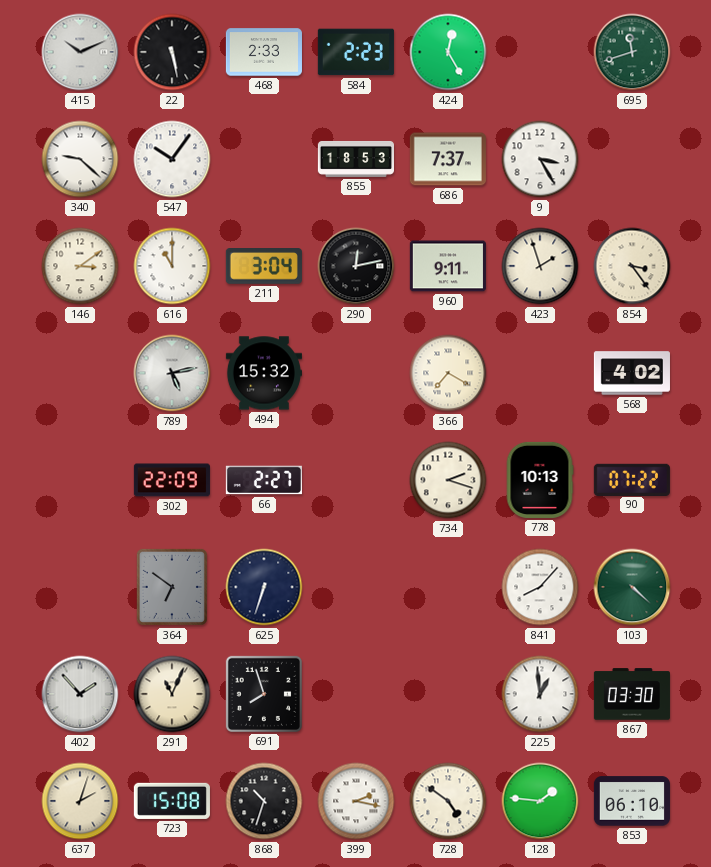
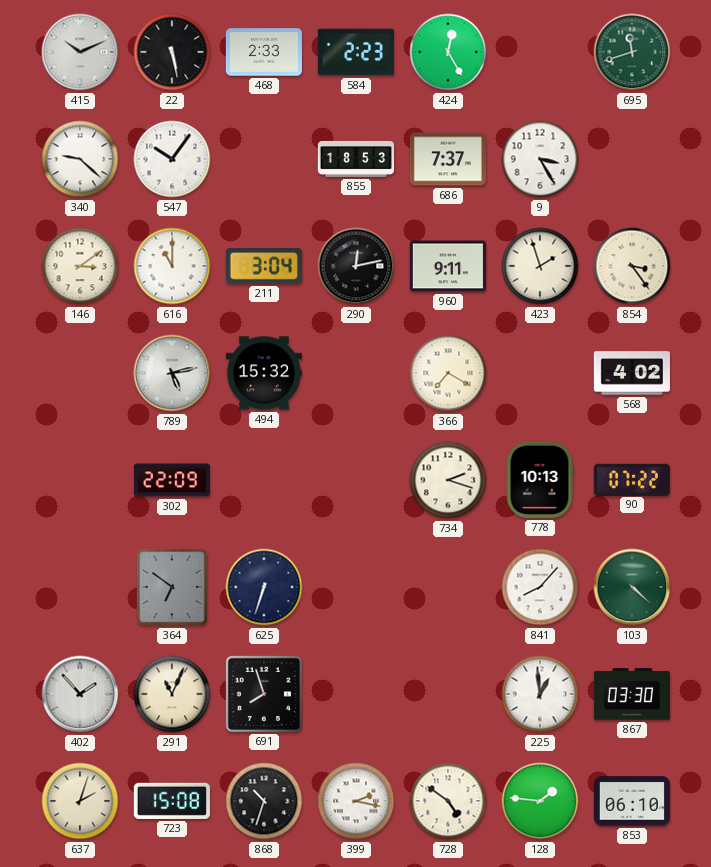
66: 2:27 -> none (264, 480)
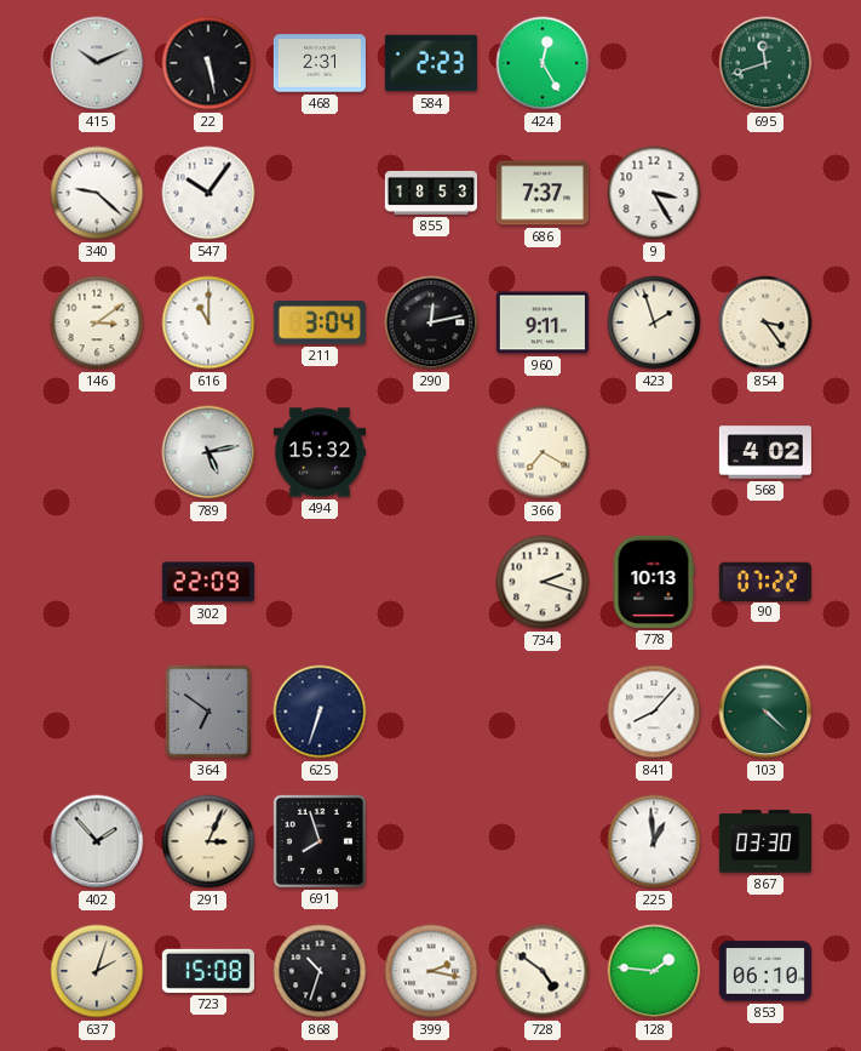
468: 2:33 -> 2:31 (320, 63)
291: 11:04 -> 3:04 (208, 841)
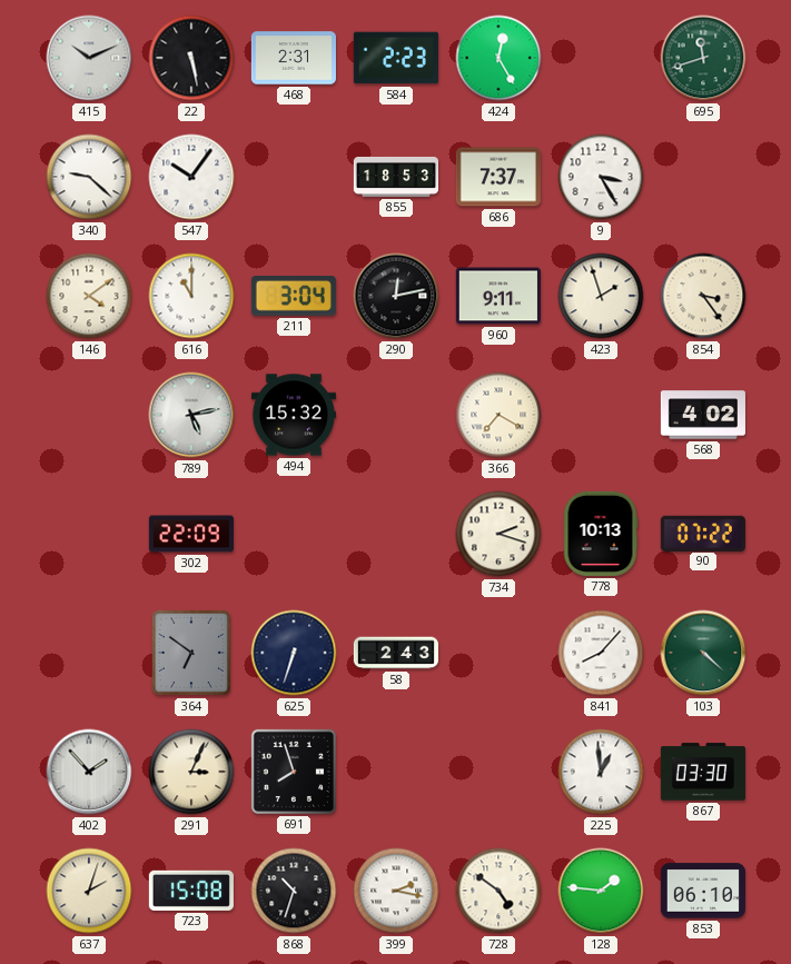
146: 3:09 -> 4:09 (89, 296)
58: none -> 2:43 (395, 653)
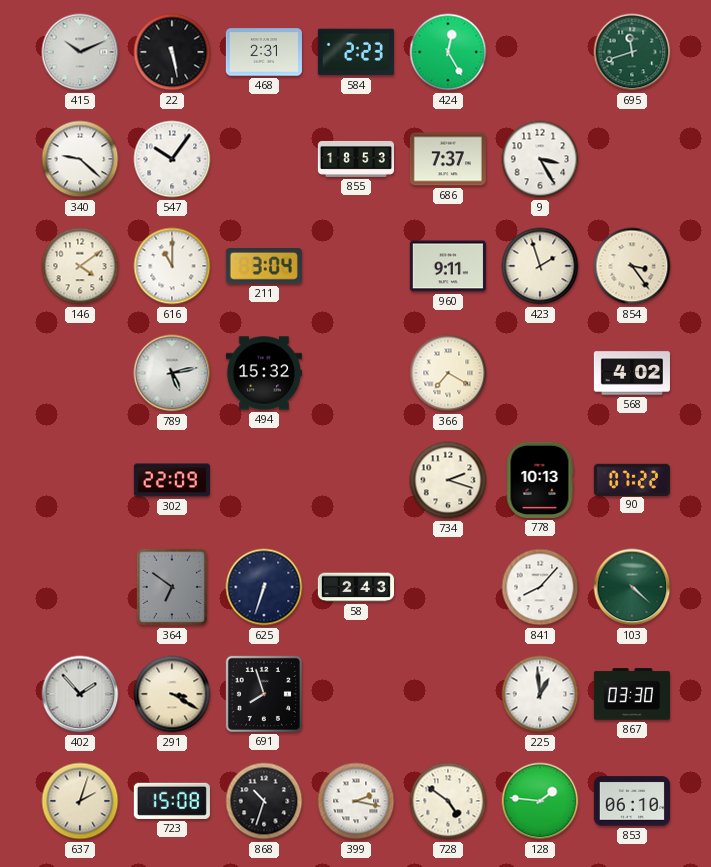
290: 12:13 -> none (396, 296)
291: 3:04 -> 3:20 (172, 694)
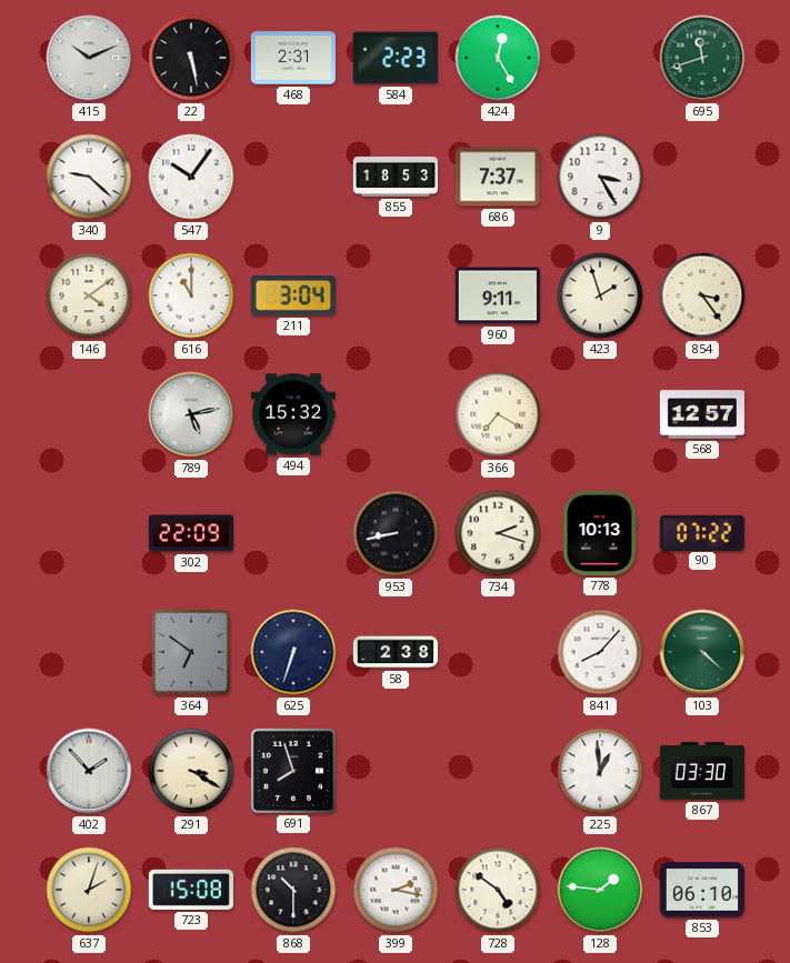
568: 4:02 -> 12:57 (702, 414)
953: none -> 8:43 (396, 533)
58: 2:43 -> 2:38 (394, 652)
868: 10:33 -> 10:30 (293, 890)
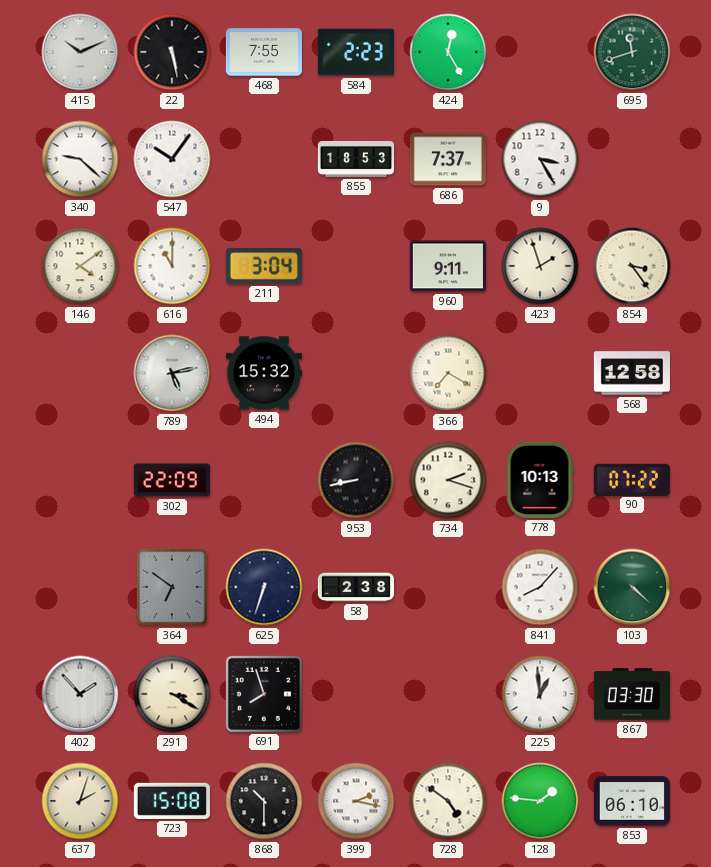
468: 2:31 -> 7:55 (264, 52)
568: 12:57 -> 12:58 (632, 373)
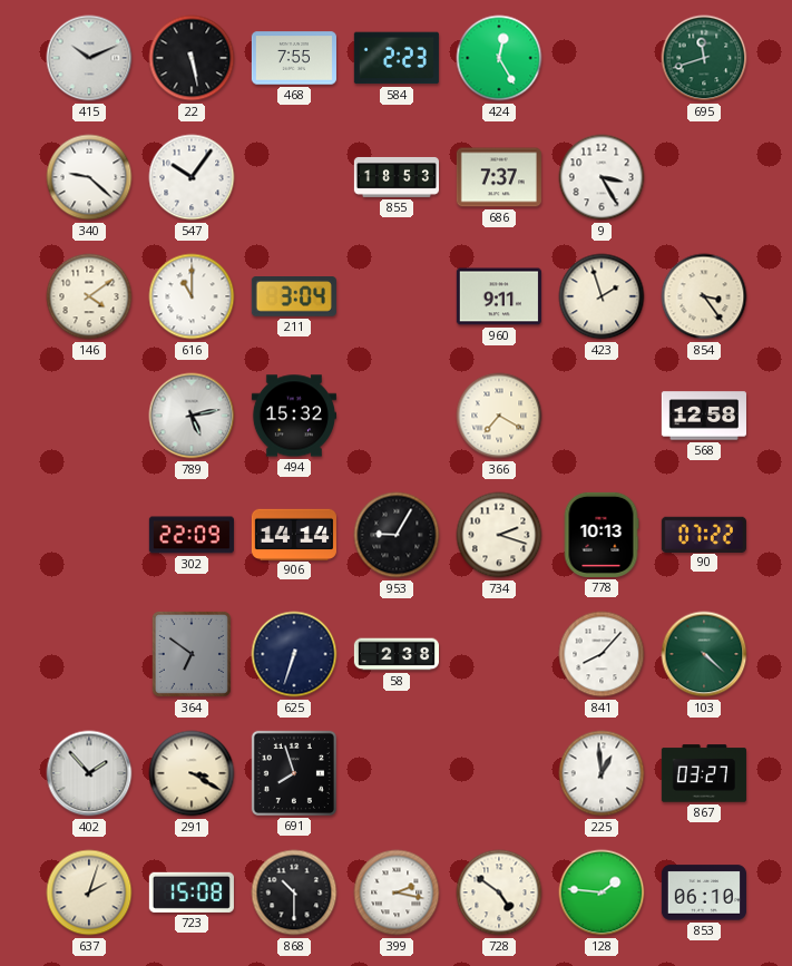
906: none -> 14:14 (294, 534)
953: 8:43 -> 9:05 (397, 535)
867: 03:30 -> 03:27 (704, 773)
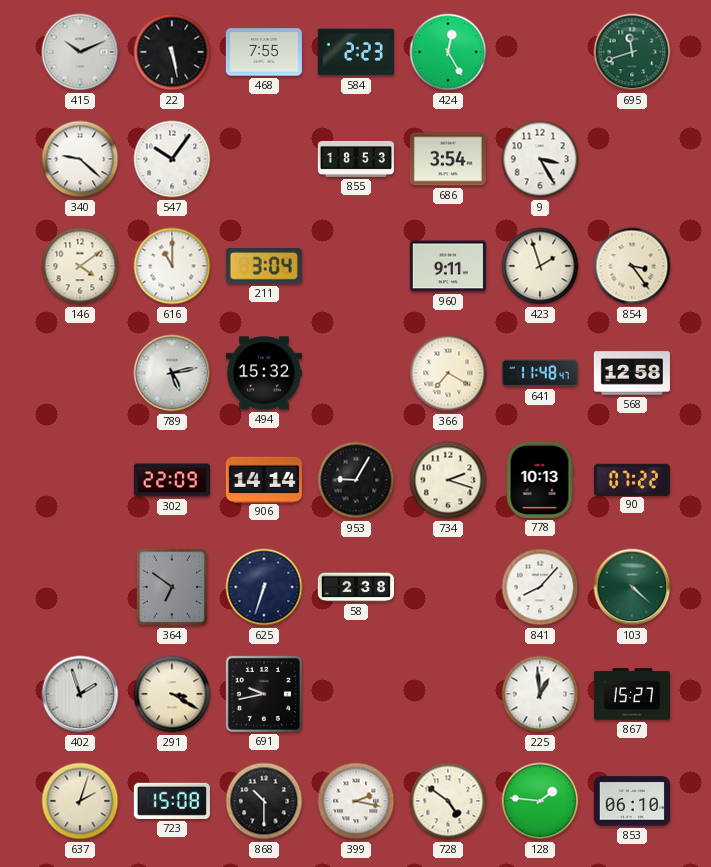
686: 7:37 -> 3:54 (448, 159)
641: none -> 11:48 (540, 373)
402: 1:53 -> 1:57 (80, 694)
691: 7:57 -> 9:43 (264, 694)
867: 03:27 -> 15:27 (632, 694)
